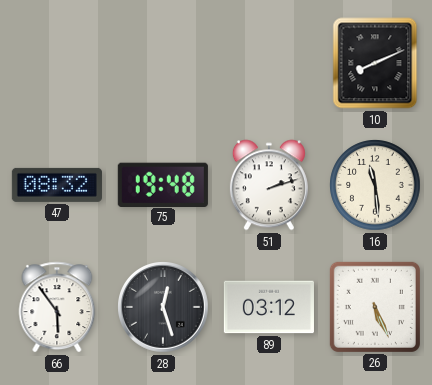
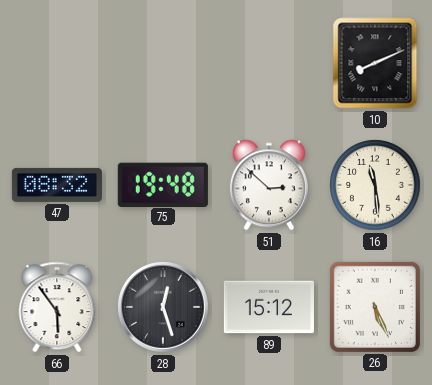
51: 2:12 -> 2:52 (269, 185)
89: 03:12 -> 15:12 (269, 307)
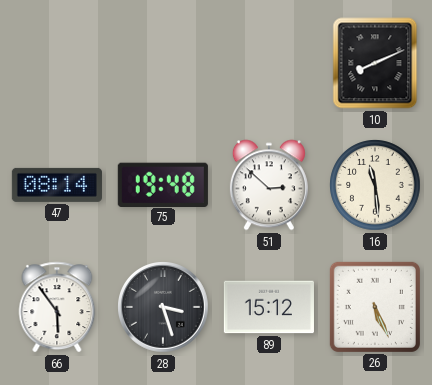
47: 08:32 -> 08:14 (57, 185)
28: 12:27 -> 3:27 (163, 307)
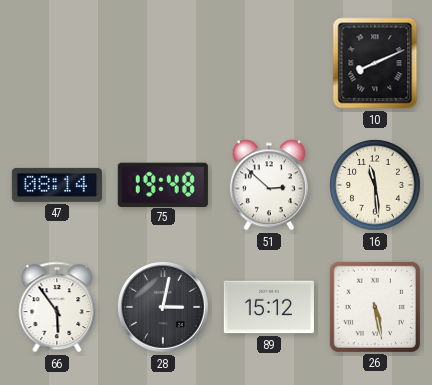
28: 3:27 -> 3:02 (163, 307)
26: 5:26 -> 5:28 (375, 307)
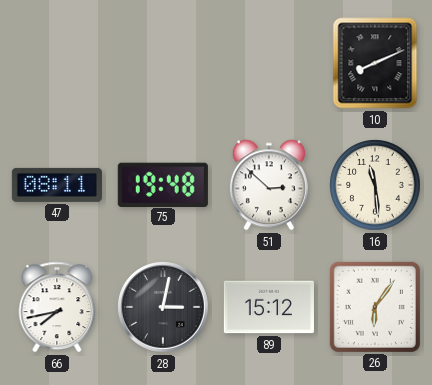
47: 08:14 -> 08:11 (57, 185)
66: 5:54 -> 7:43 (57, 307)
26: 5:28 -> 6:06 (375, 307)
